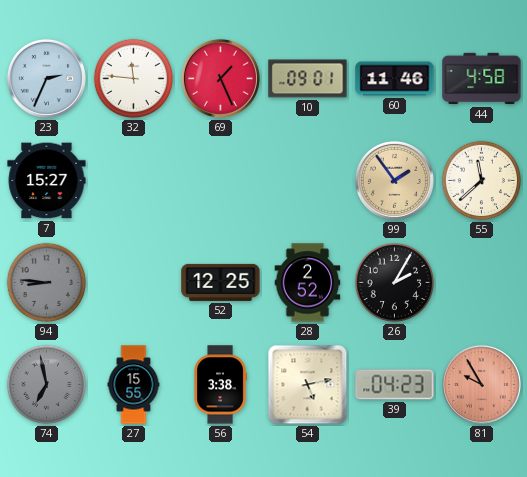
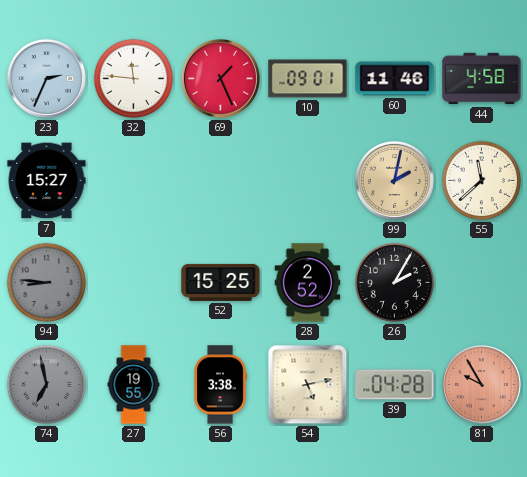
99: 1:54 -> 2:02 (394, 180)
52: 12:25 -> 15:25 (221, 282)
27: 15:55 -> 19:55 (134, 385)
39: 04:23 -> 04:28 (395, 385)
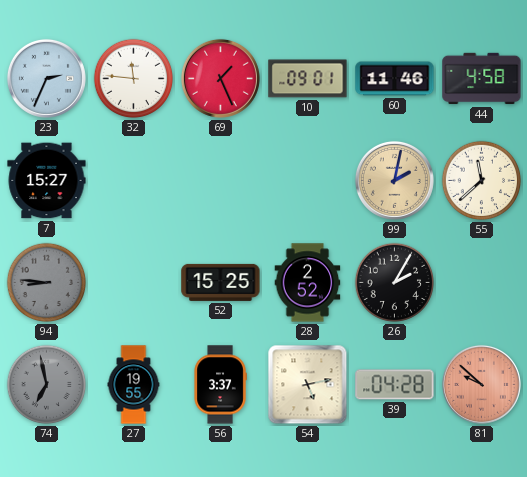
56: 3:38 -> 3:37 (220, 385)
81: 9:55 -> 9:52 (481, 384)
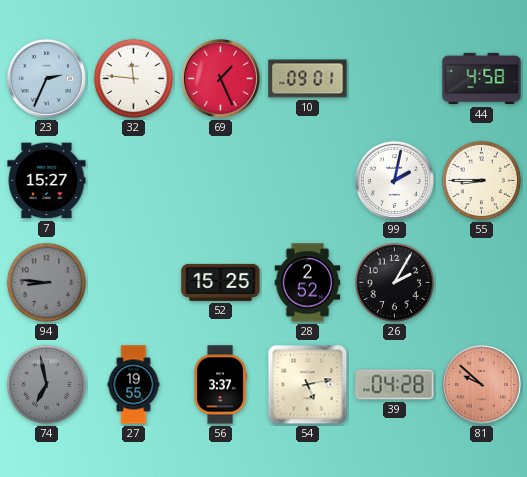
60: 11:46 -> none (395, 79)
99 dial: champagne -> white (394, 180)
55: 11:38 -> 8:45 (482, 181)
